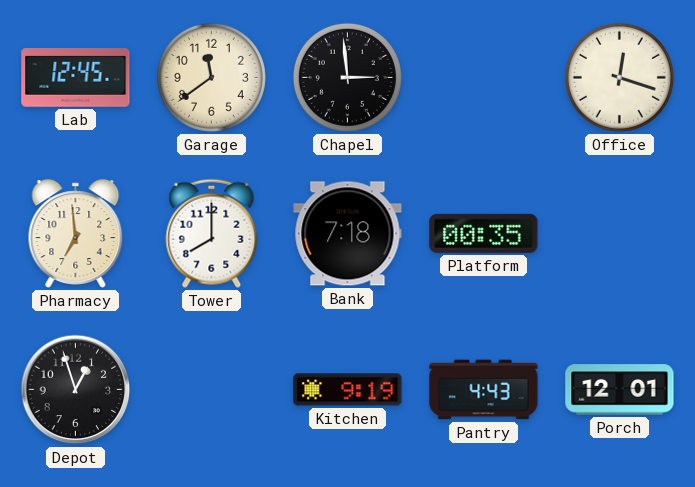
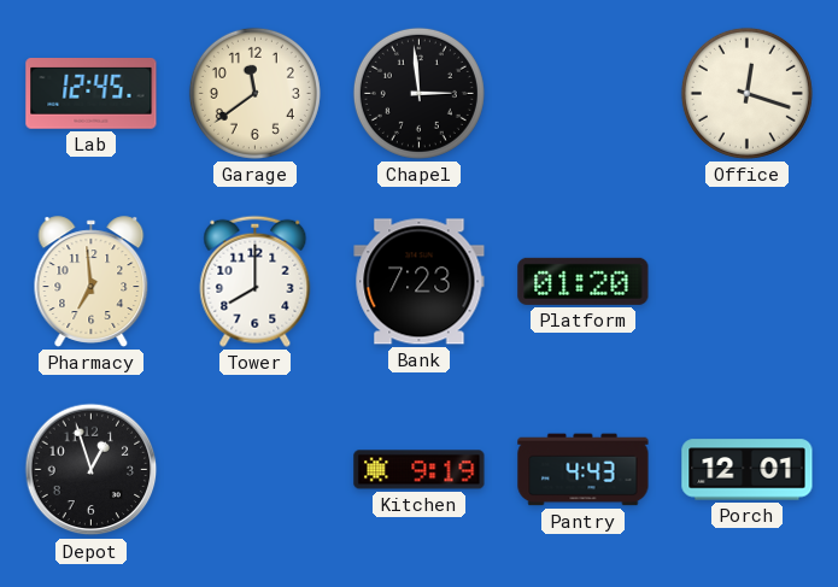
Bank: 7:18 -> 7:23 (420, 282)
Platform: 00:35 -> 01:20 (584, 281)
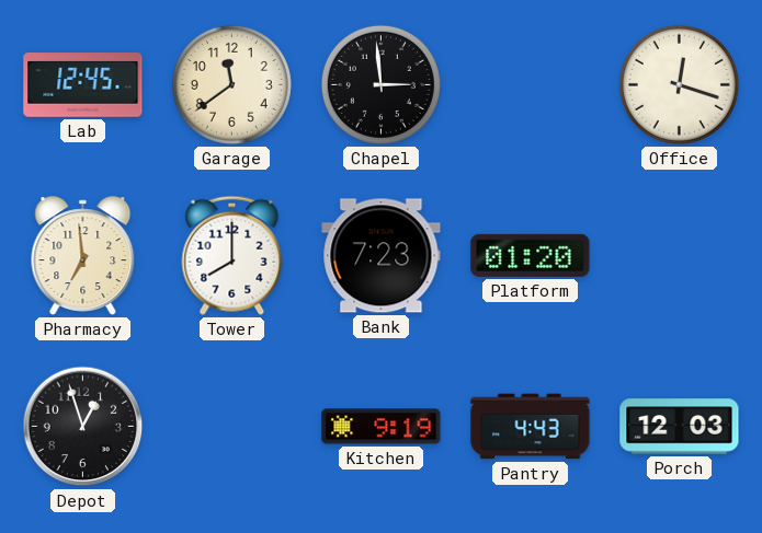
Porch: 12:01 -> 12:03 (680, 427)
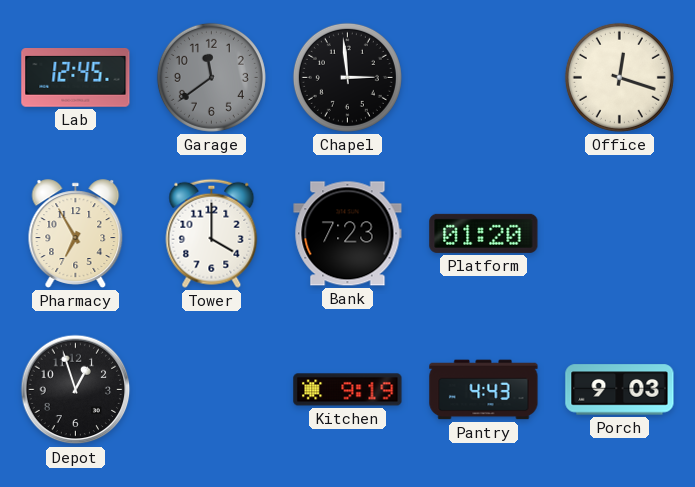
Garage dial: cream -> grey (211, 77)
Pharmacy: 6:59 -> 6:55 (76, 234)
Tower: 8:00 -> 4:00 (212, 233)
Porch: 12:03 -> 9:03 (620, 390)
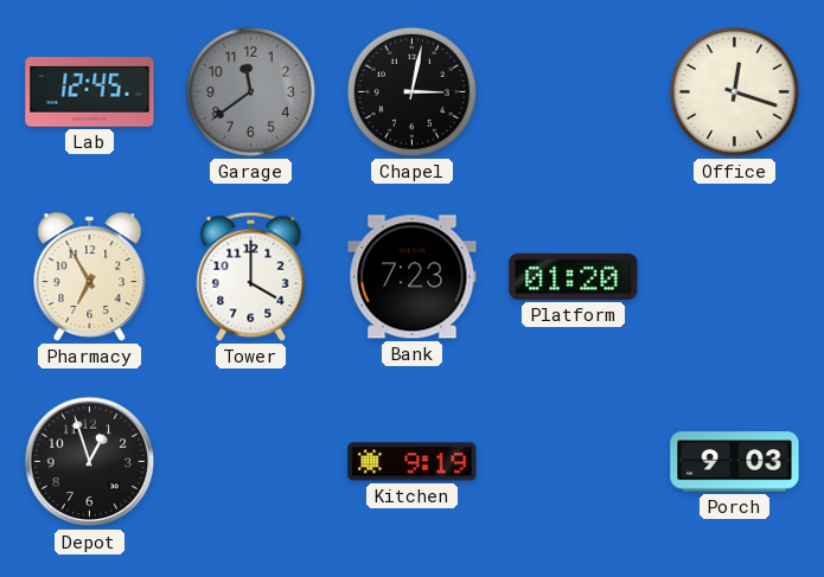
Chapel: 2:59 -> 3:02 (411, 91)
Pantry: 4:43 -> none (484, 390)
